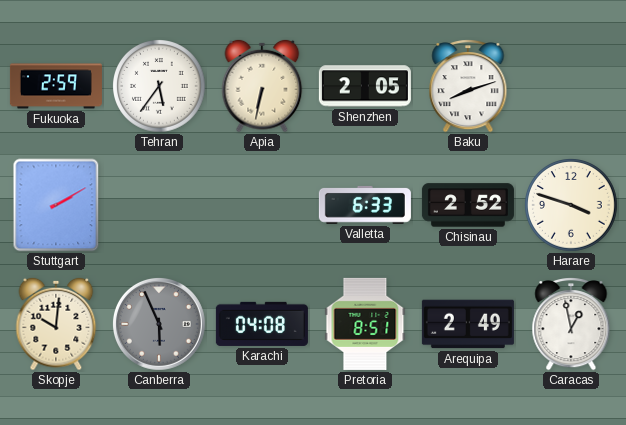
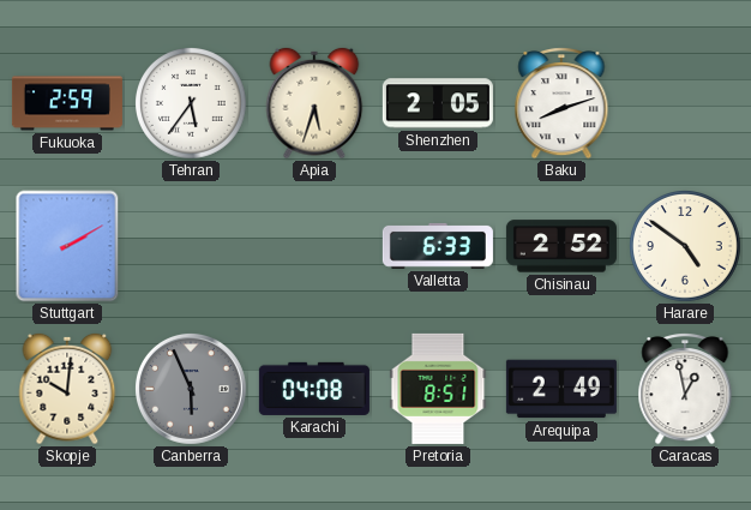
Apia: 6:32 -> 5:33 (314, 103)
Harare: 3:48 -> 4:51 (685, 246)
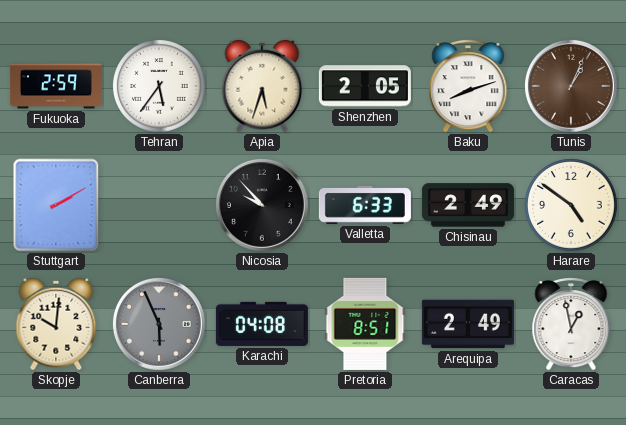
Tunis: none -> 1:04 (571, 86)
Nicosia: none -> 9:53 (262, 205)
Chisinau: 2:52 -> 2:49 (468, 205)
